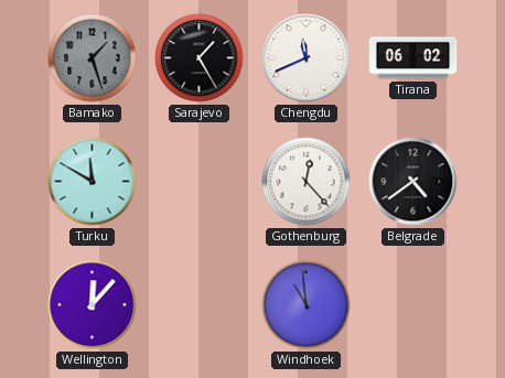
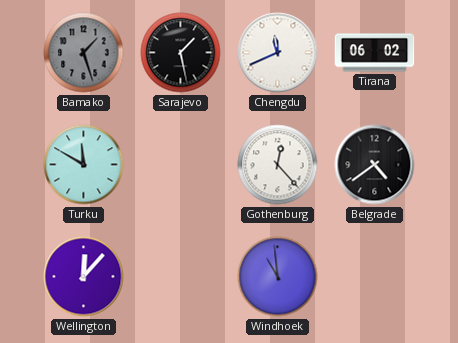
Sarajevo: 1:25 -> 1:28 (181, 53)
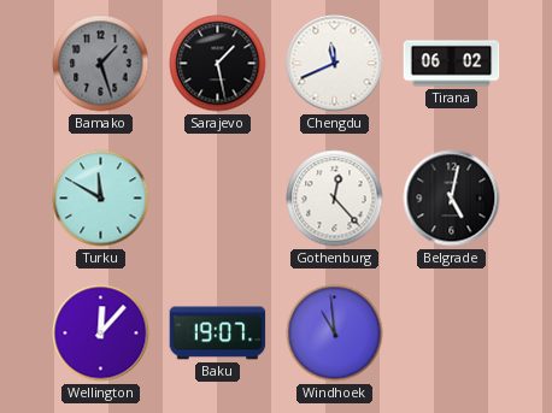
Belgrade: 4:39 -> 5:02 (452, 199)
Baku: none -> 19:07 (218, 334)
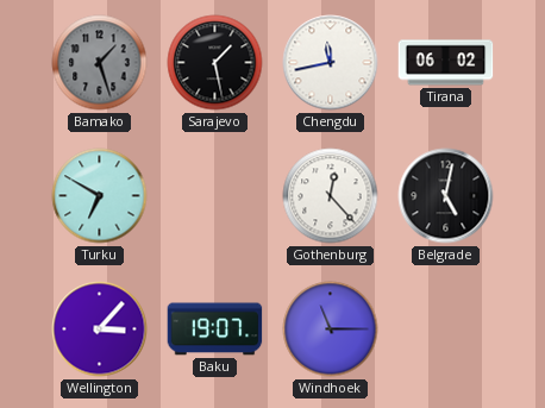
Chengdu: 11:41 -> 11:43 (331, 63)
Turku: 11:50 -> 6:50 (100, 196)
Wellington: 12:07 -> 3:07 (100, 329)
Windhoek: 10:59 -> 11:15 (331, 329)
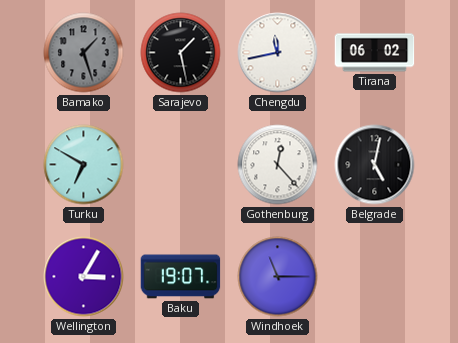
Wellington: 3:07 -> 3:05 (84, 277)
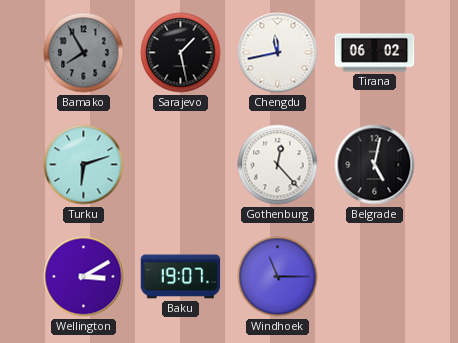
Bamako: 1:27 -> 7:55 (84, 53)
Turku: 6:50 -> 6:12 (84, 165)
Wellington: 3:05 -> 3:10 (84, 277)
